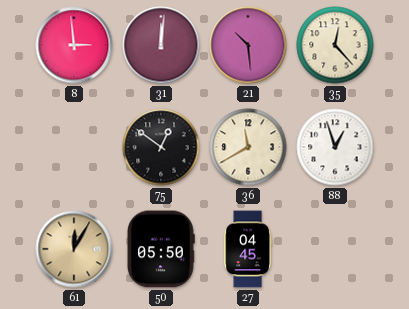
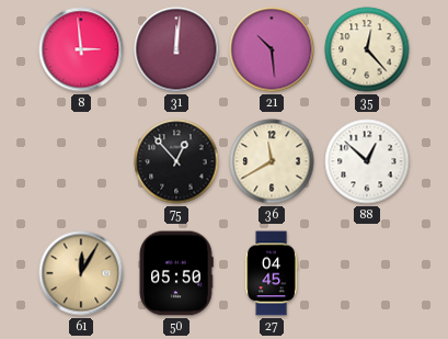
75: 12:51 -> 12:53 (176, 161)
88: 12:57 -> 12:52 (367, 161)
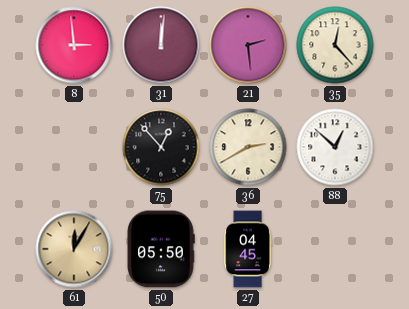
21: 10:29 -> 2:29 (248, 45)
36: 11:40 -> 2:40 (248, 147)
